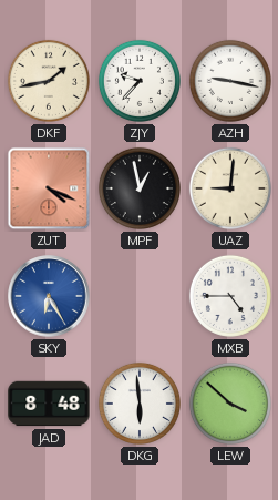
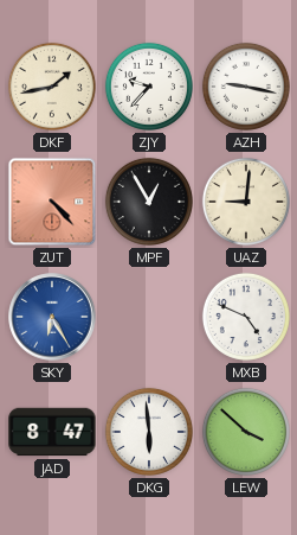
ZUT: 4:19 -> 4:23 (52, 202)
MPF: 12:58 -> 12:55 (149, 202)
MXB: 4:45 -> 4:49 (246, 317)
JAD: 8:48 -> 8:47 (52, 432)
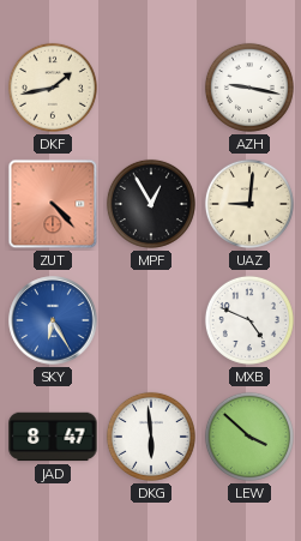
ZJY: 9:37 -> none (149, 87)
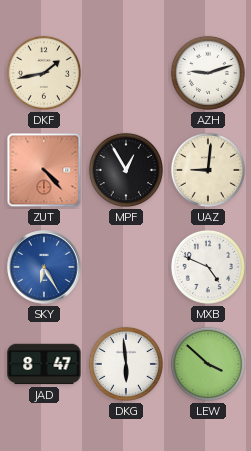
AZH: 9:17 -> 9:12 (208, 73)
